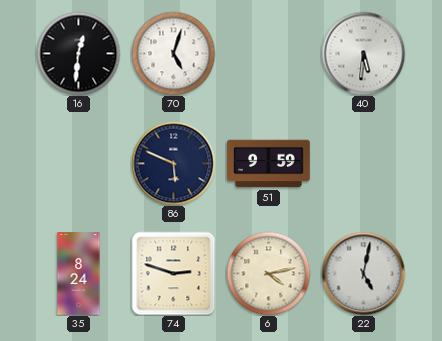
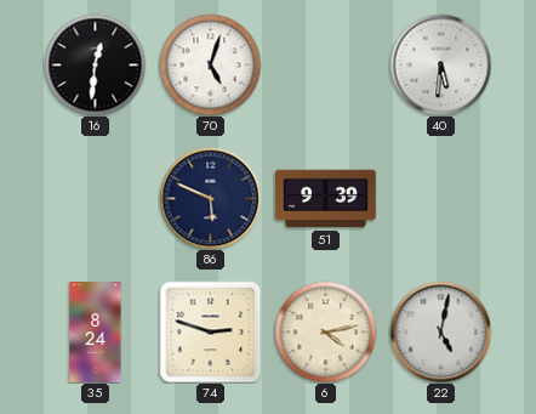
51: 9:59 -> 9:39 (326, 199)
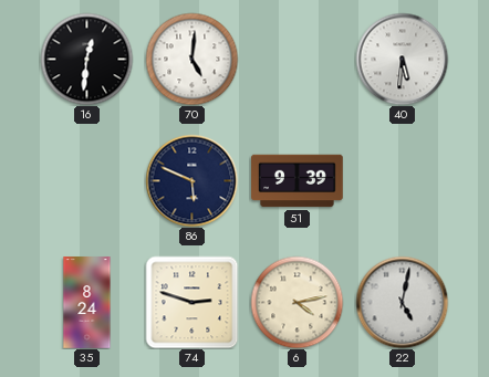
70: 5:03 -> 5:01 (191, 59)
